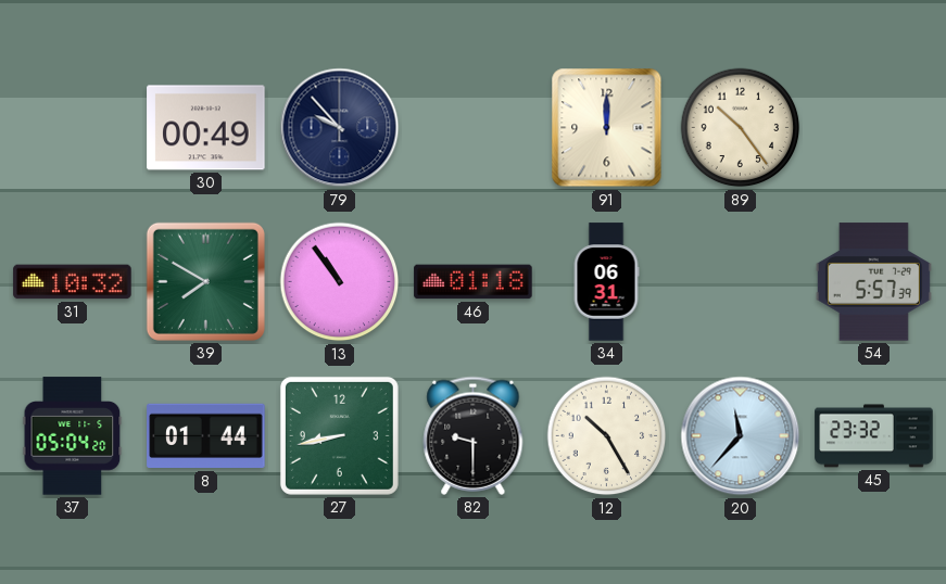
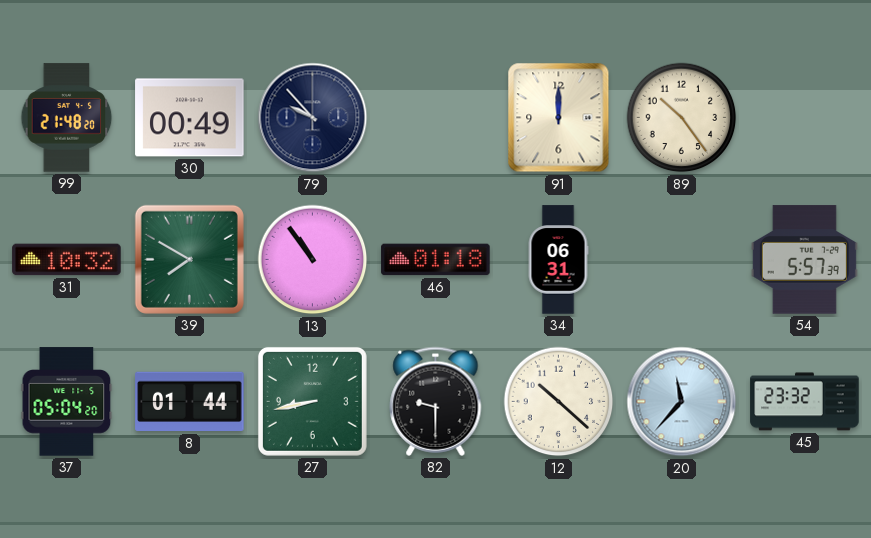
99: none -> 21:48 (67, 118)
12: 10:25 -> 10:22 (559, 402)
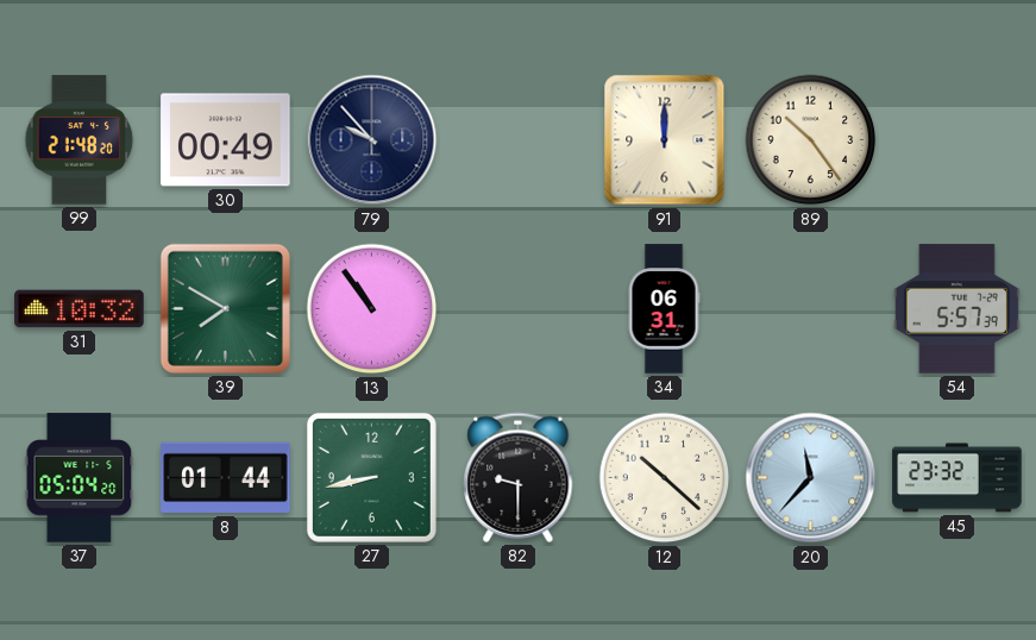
46: 01:18 -> none (436, 260)
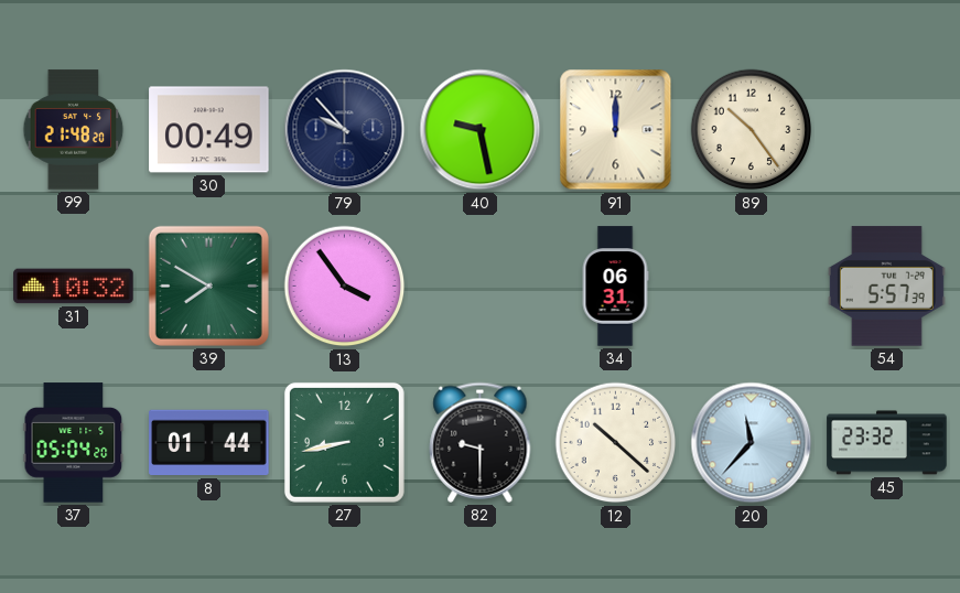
40: none -> 9:28 (481, 130)
13: 10:54 -> 3:54 (345, 287)
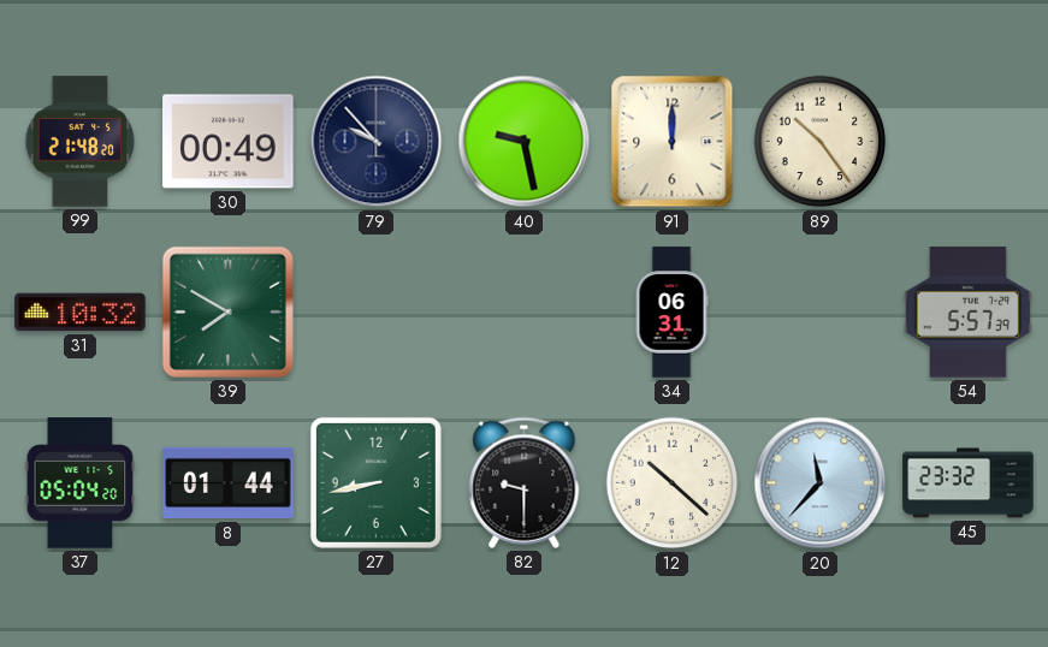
13: 3:54 -> none (345, 287)
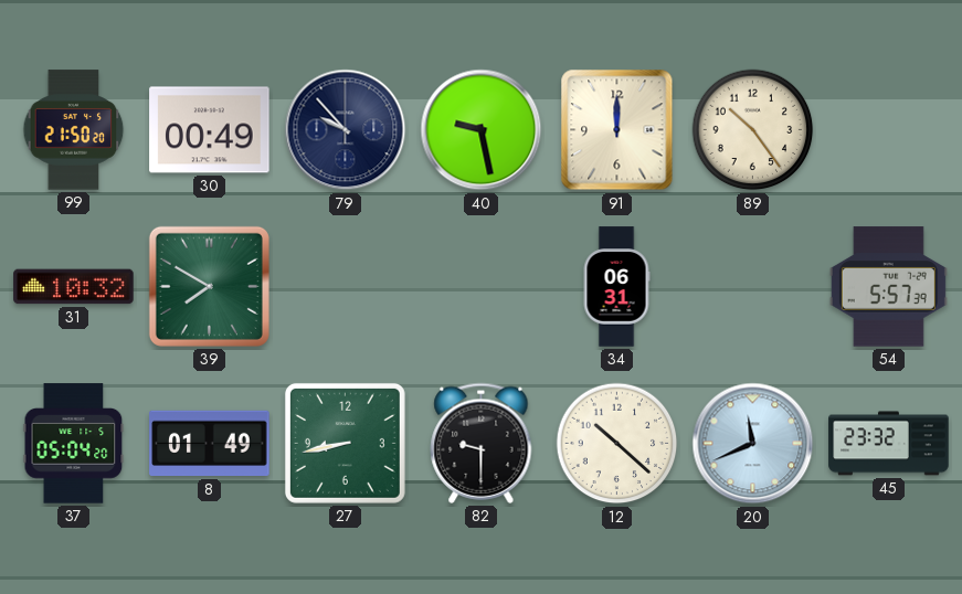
99: 21:48 -> 21:50 (74, 130)
8: 01:44 -> 01:49 (210, 444)
20: 11:37 -> 11:41 (753, 444)
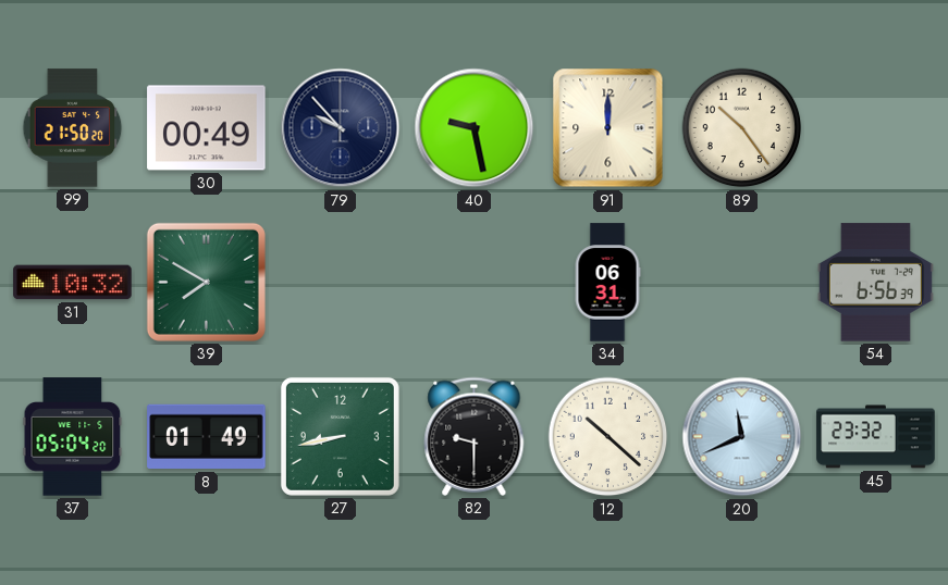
54: 5:57 -> 6:56 (875, 283)
